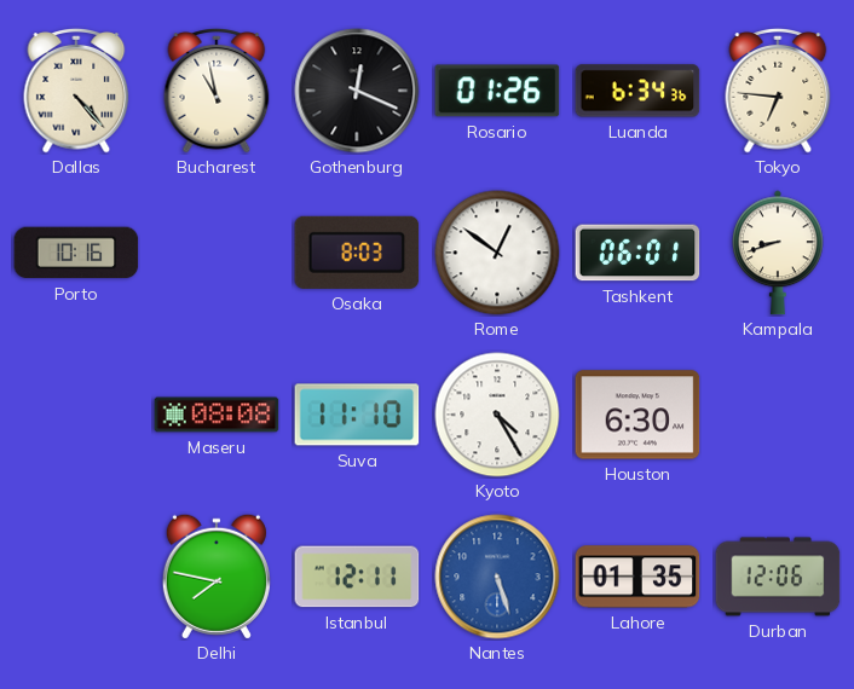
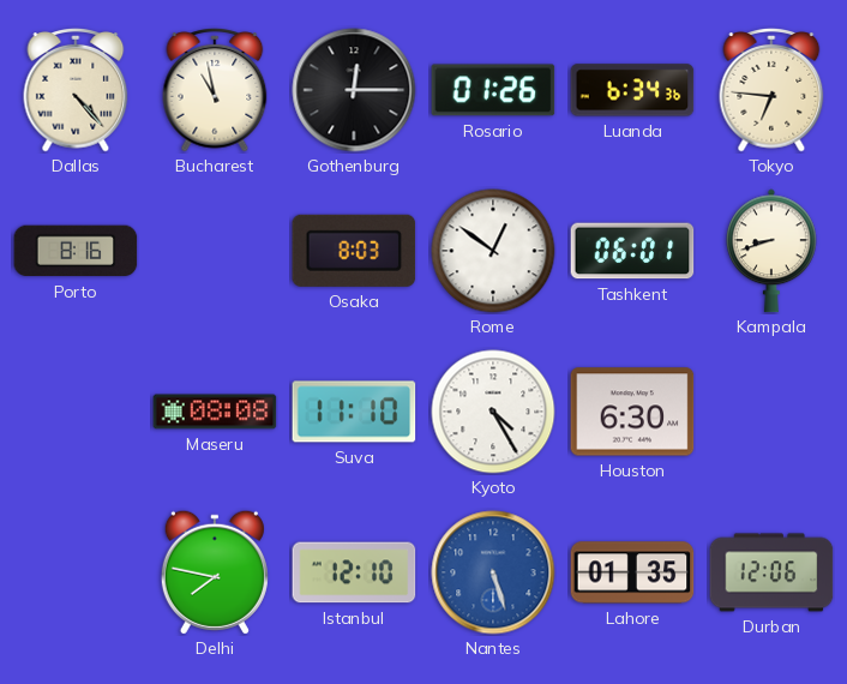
Gothenburg: 12:19 -> 12:15 (354, 90)
Porto: 10:16 -> 8:16 (76, 251)
Istanbul: 12:11 -> 12:10 (354, 572)
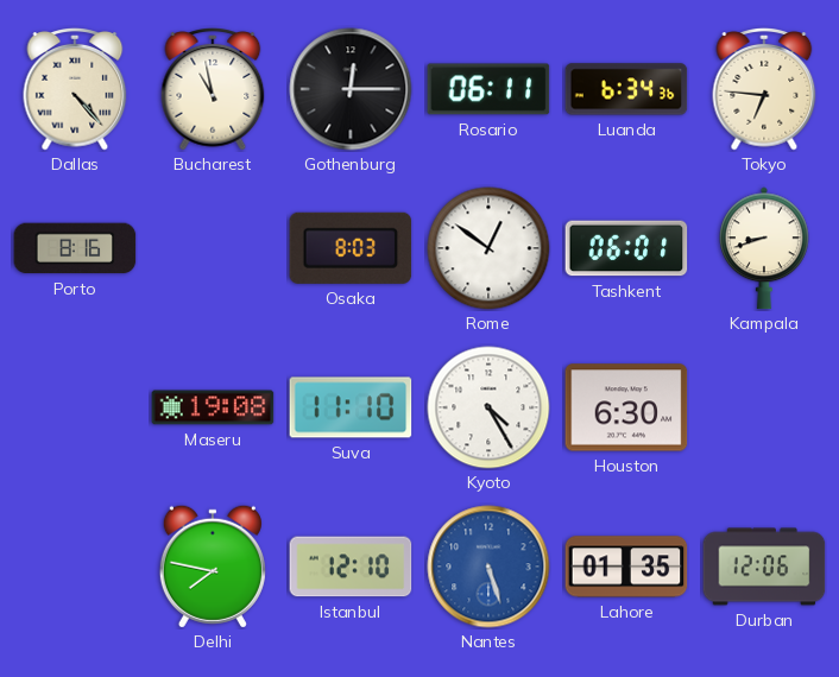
Rosario: 01:26 -> 06:11 (488, 89)
Maseru: 08:08 -> 19:08 (213, 407)
